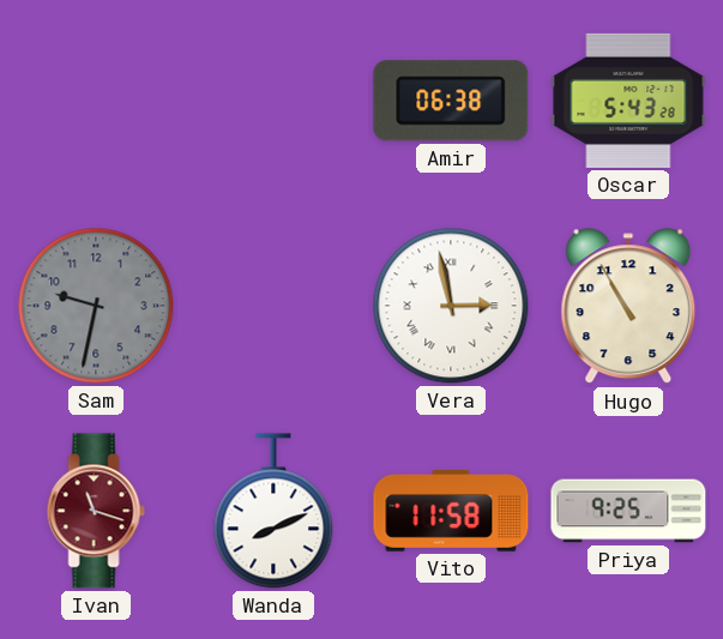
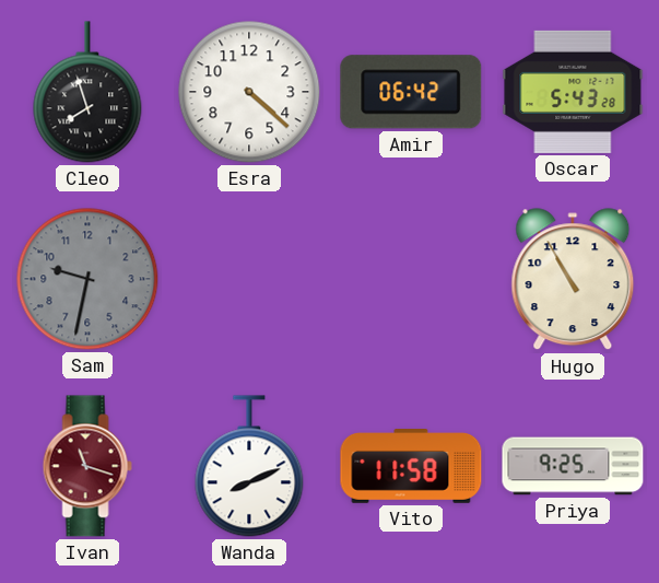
Cleo: none -> 7:57 (87, 92)
Esra: none -> 4:22 (249, 92)
Amir: 06:38 -> 06:42 (411, 92)
Vera: 2:58 -> none (451, 306)
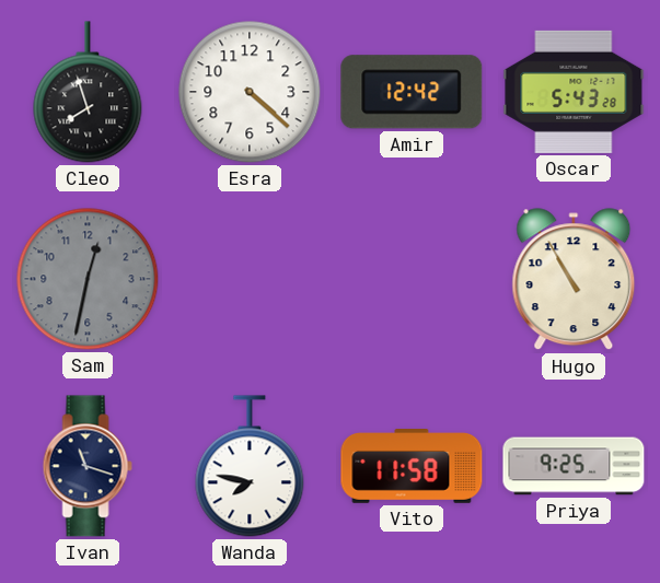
Amir: 06:42 -> 12:42 (412, 92)
Sam: 9:32 -> 12:32 (88, 279)
Ivan dial: burgundy -> navy (88, 466)
Wanda: 8:11 -> 7:47 (250, 466)
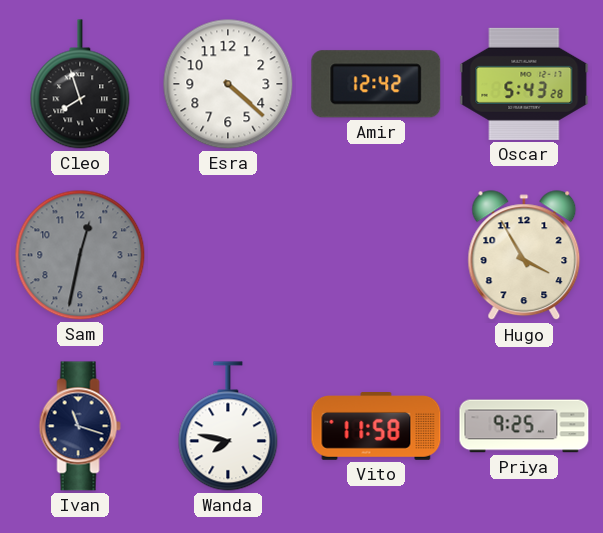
Hugo: 10:55 -> 3:55 (524, 256)
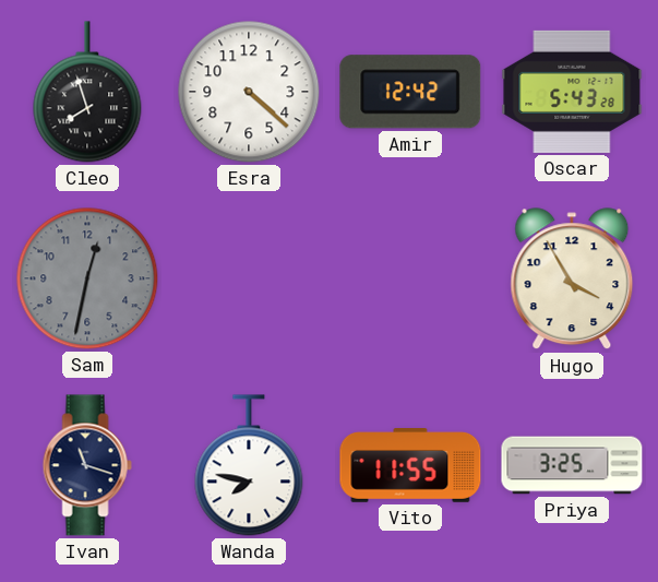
Vito: 11:58 -> 11:55 (410, 466)
Priya: 9:25 -> 3:25 (572, 465)
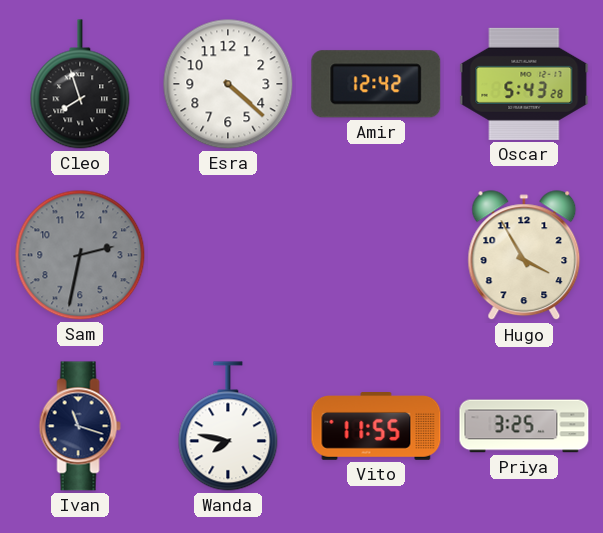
Sam: 12:32 -> 2:32 (80, 255)
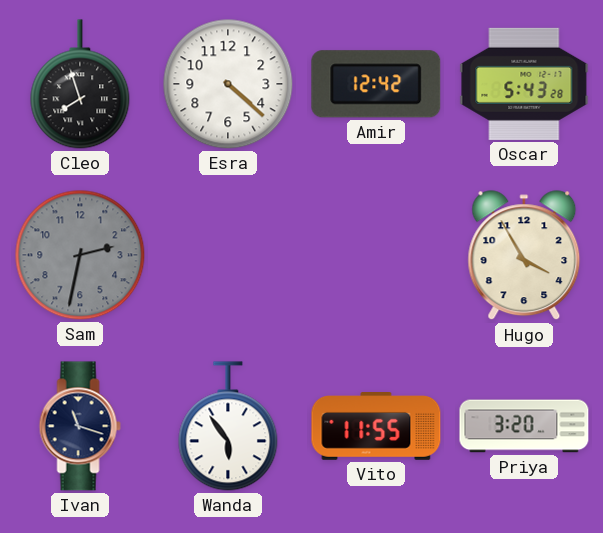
Wanda: 7:47 -> 5:54 (228, 426)
Priya: 3:25 -> 3:20 (524, 426)
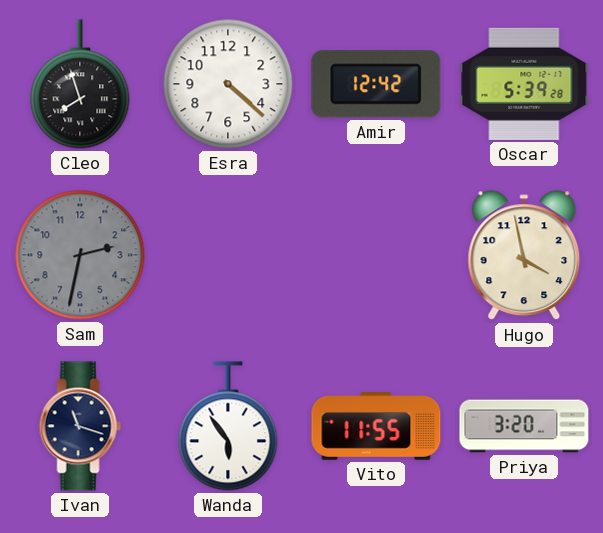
Oscar: 5:43 -> 5:39 (524, 84)
Hugo: 3:55 -> 3:58 (524, 256)
